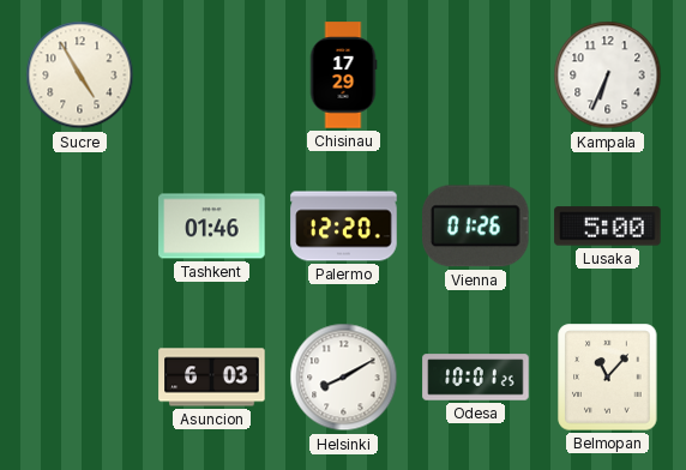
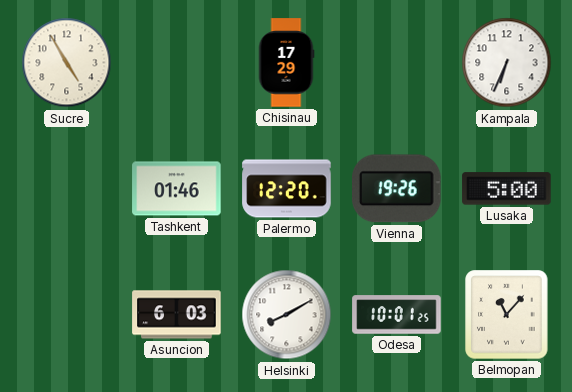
Vienna: 01:26 -> 19:26 (397, 189)
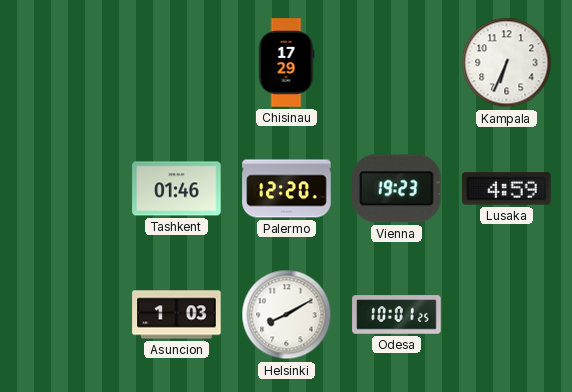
Sucre: 4:55 -> none (67, 63)
Vienna: 19:26 -> 19:23 (397, 189)
Lusaka: 5:00 -> 4:59 (507, 189)
Asuncion: 6:03 -> 1:03 (177, 315)
Belmopan: 11:07 -> none (507, 315)
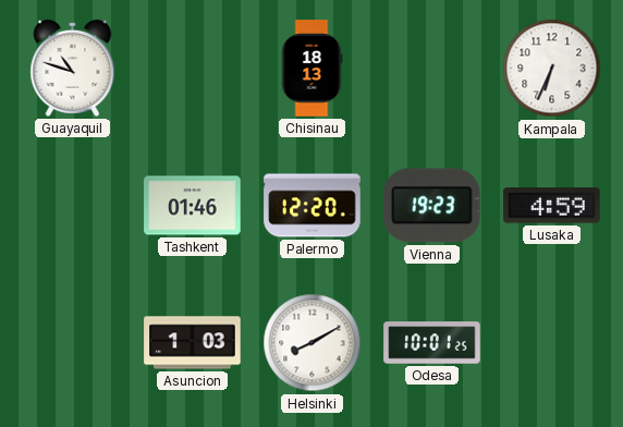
Guayaquil: none -> 10:48 (73, 68)
Chisinau: 17:29 -> 18:13 (311, 69)
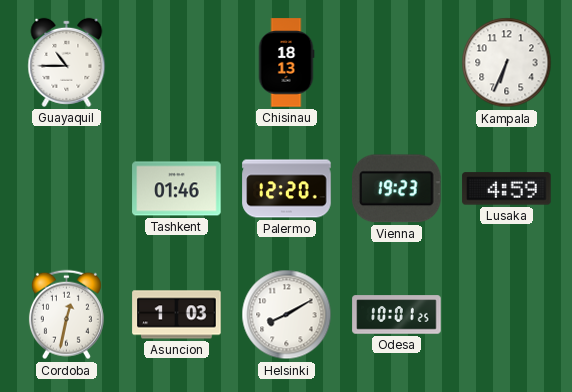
Guayaquil: 10:48 -> 10:45 (67, 62)
Cordoba: none -> 12:32 (66, 315)
